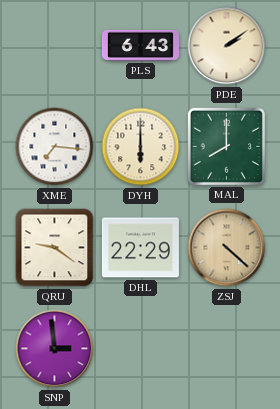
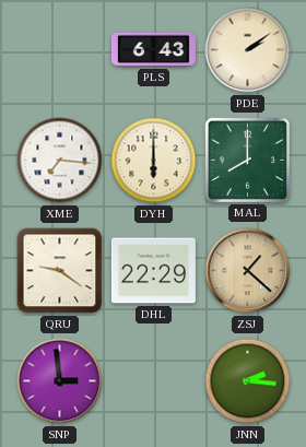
ZSJ: 4:22 -> 1:22 (248, 271)
JNN: none -> 2:16 (248, 381)
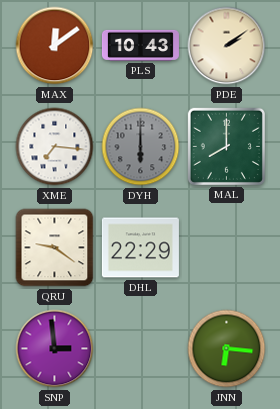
MAX: none -> 12:09 (55, 46)
PLS: 6:43 -> 10:43 (140, 45)
DYH dial: cream -> grey (141, 147)
ZSJ: 1:22 -> none (248, 271)
JNN: 2:16 -> 6:16 (227, 349)
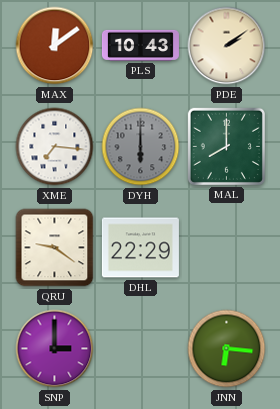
SNP: 2:59 -> 3:00 (55, 349)
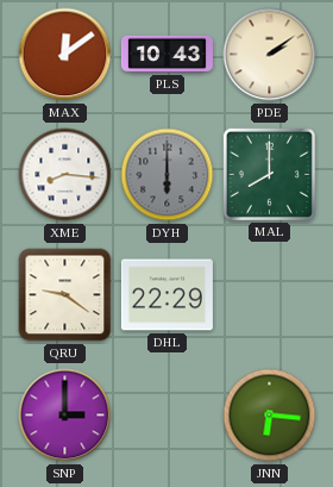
XME: 7:16 -> 8:16 (65, 175)
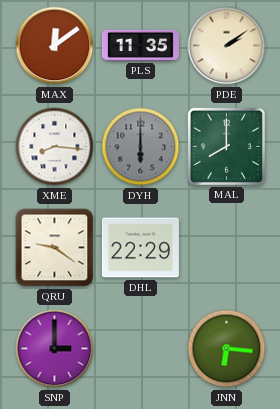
PLS: 10:43 -> 11:35 (140, 45)
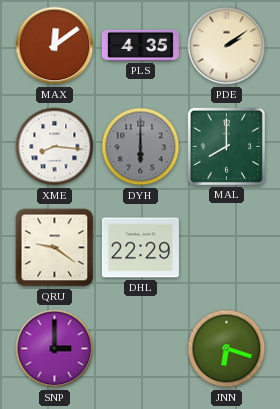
PLS: 11:35 -> 4:35 (140, 45)
JNN: 6:16 -> 6:18 (227, 349)
